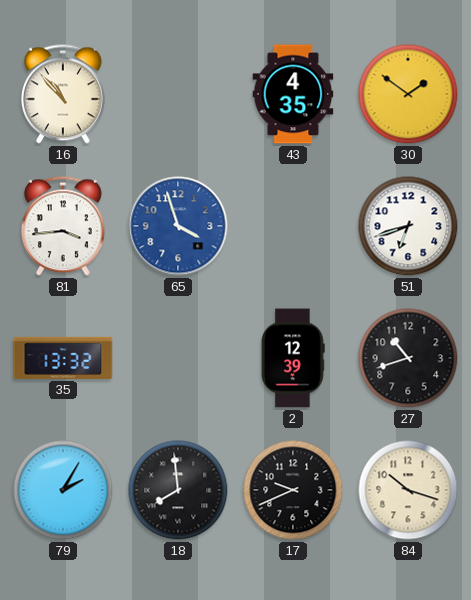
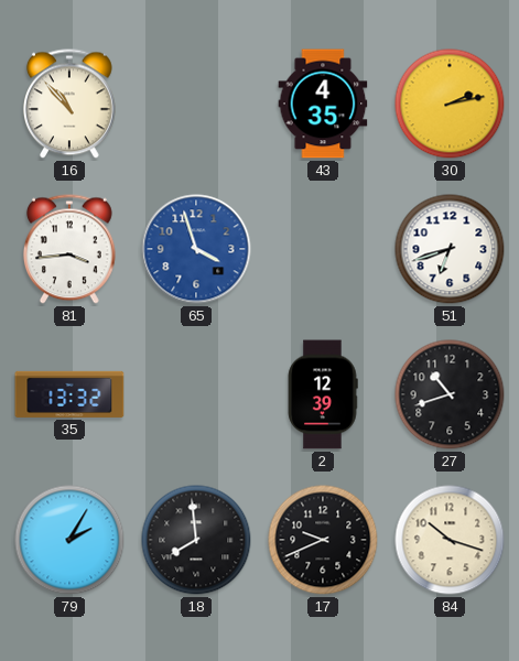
30: 1:51 -> 2:13 (450, 104)
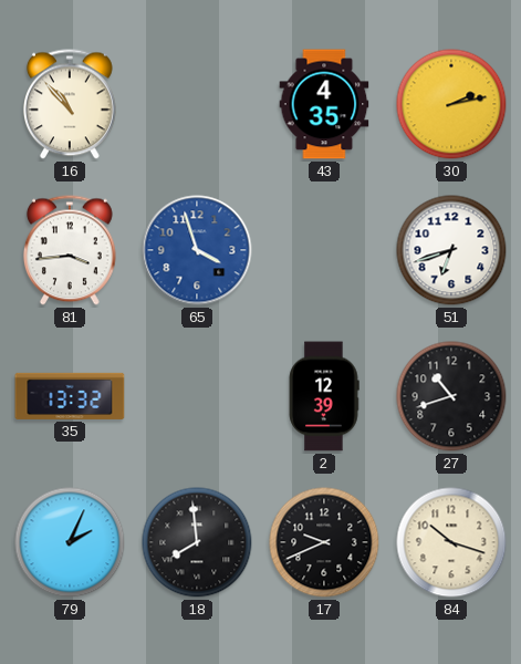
79: 2:05 -> 2:04 (70, 542)
